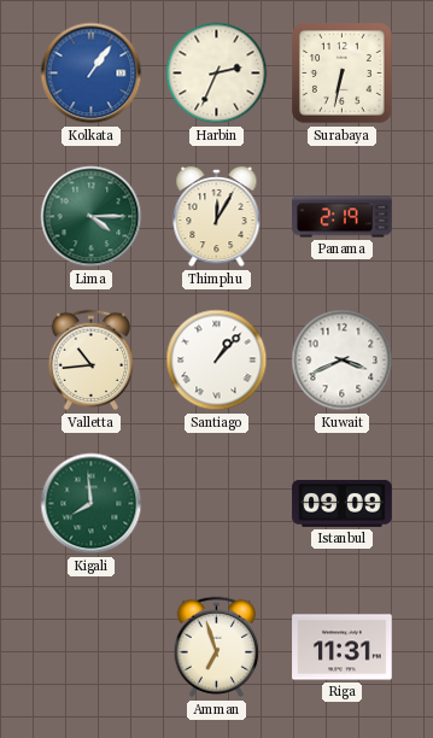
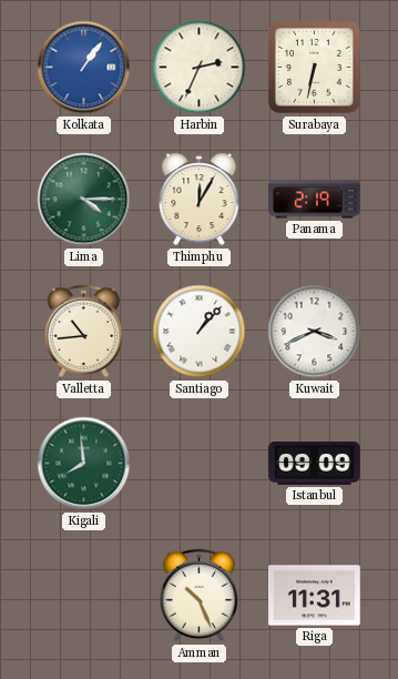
Amman: 6:57 -> 10:26 (200, 596)
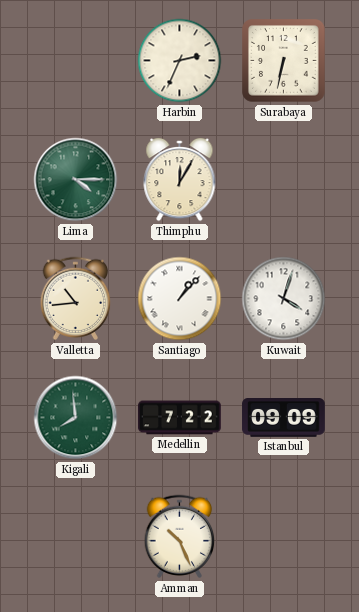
Kolkata: 1:06 -> none (84, 68)
Panama: 2:19 -> none (315, 200)
Kuwait: 3:41 -> 4:03 (284, 299)
Medellin: none -> 7:22 (180, 418)
Riga: 11:31 -> none (315, 596)
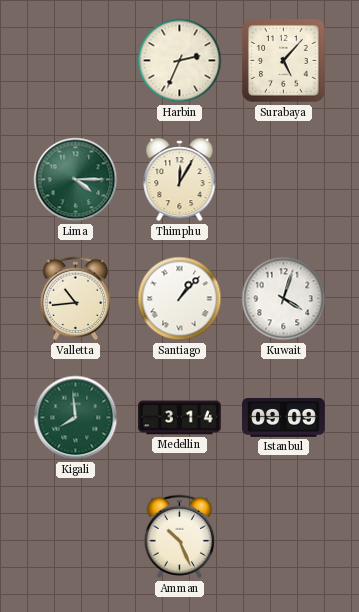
Surabaya: 6:32 -> 5:07 (284, 61)
Medellin: 7:22 -> 3:14 (180, 418)
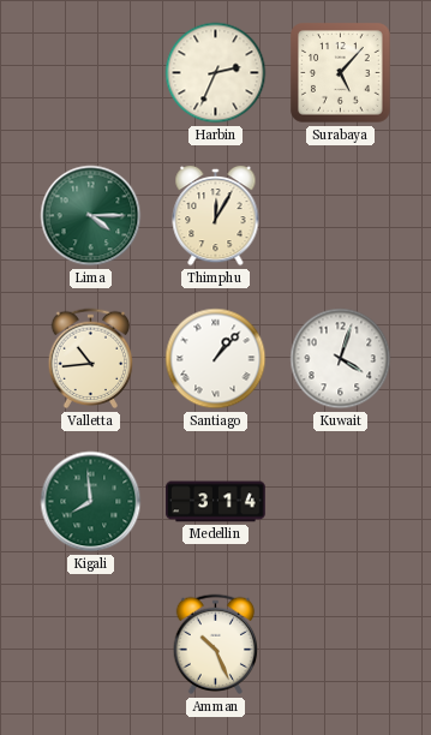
Istanbul: 09:09 -> none (284, 418)
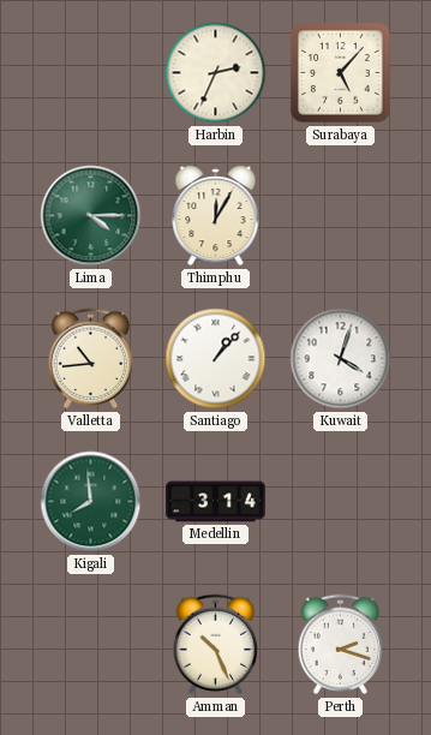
Perth: none -> 2:18 (341, 645)
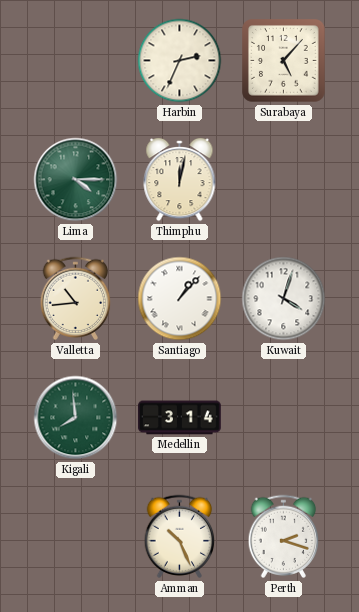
Thimphu: 12:05 -> 12:02 (180, 180)
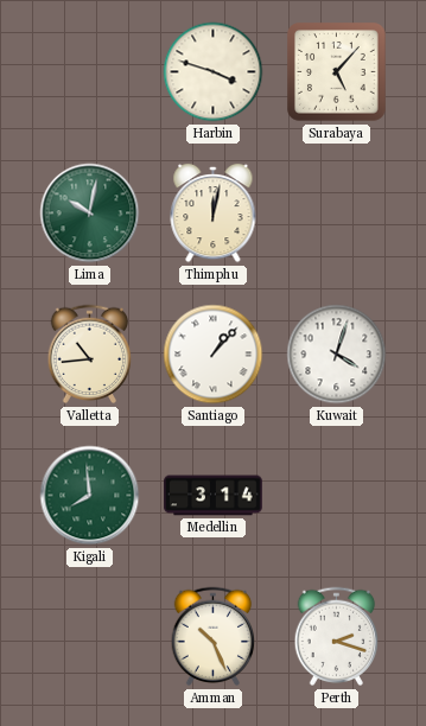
Harbin: 2:34 -> 3:48 (214, 72)
Lima: 4:15 -> 10:02 (90, 214)
